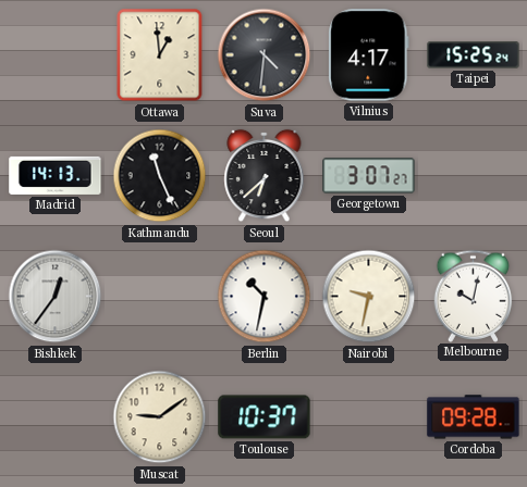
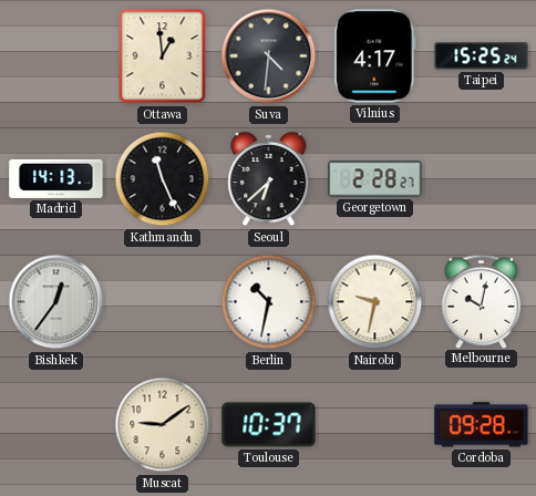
Georgetown: 3:07 -> 2:28 (375, 179)
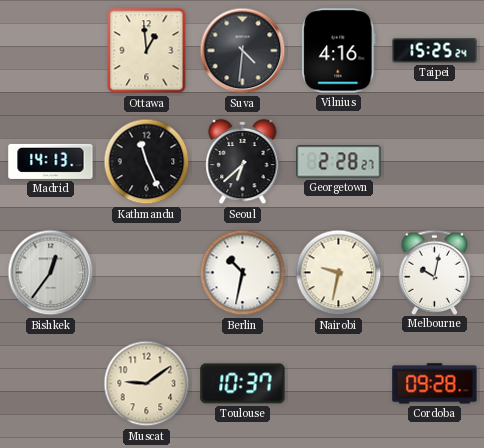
Vilnius: 4:17 -> 4:16 (339, 51)
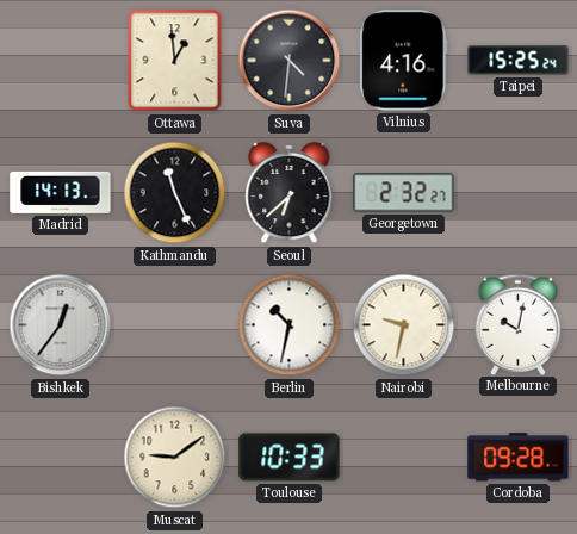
Georgetown: 2:28 -> 2:32 (404, 193)
Toulouse: 10:37 -> 10:33 (290, 458)
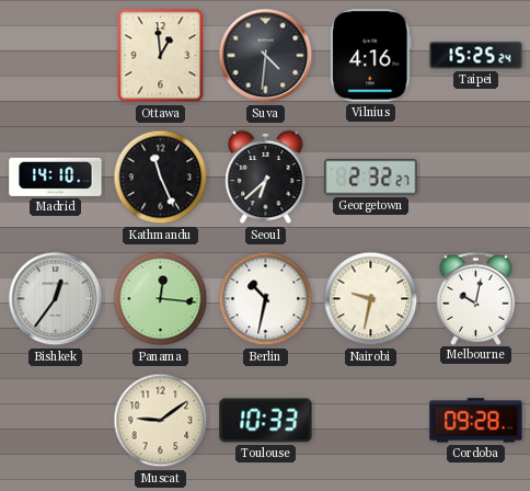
Madrid: 14:13 -> 14:10 (56, 176)
Panama: none -> 12:16 (161, 299)
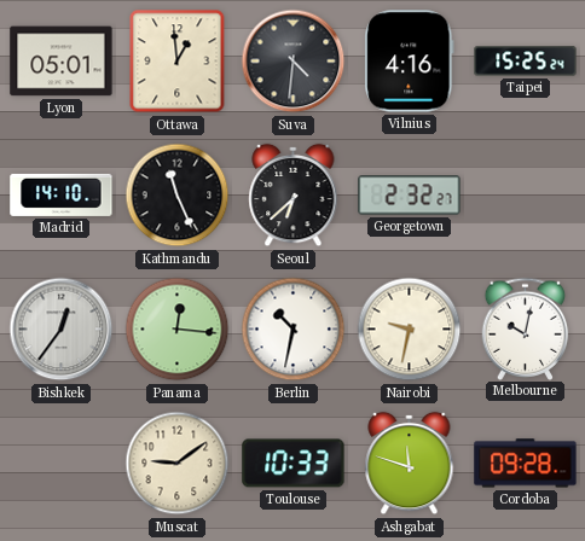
Lyon: none -> 05:01 (62, 62)
Ashgabat: none -> 11:48 (410, 464)
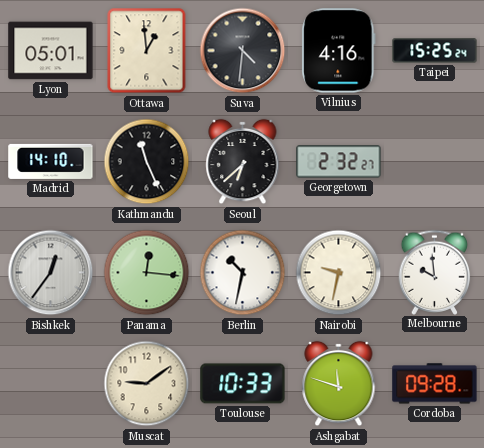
Melbourne: 10:02 -> 9:59 (435, 272)
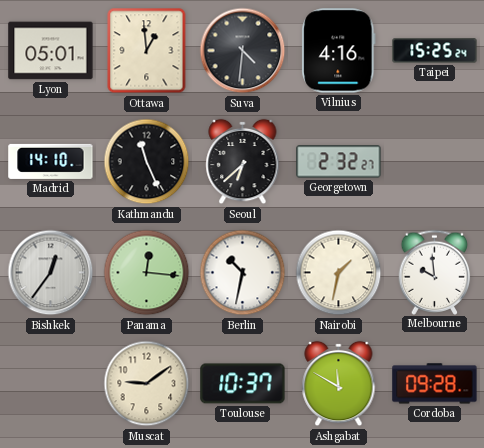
Nairobi: 9:32 -> 1:32 (339, 273)
Toulouse: 10:33 -> 10:37 (243, 384)
Ashgabat: 11:48 -> 11:50 (339, 384)
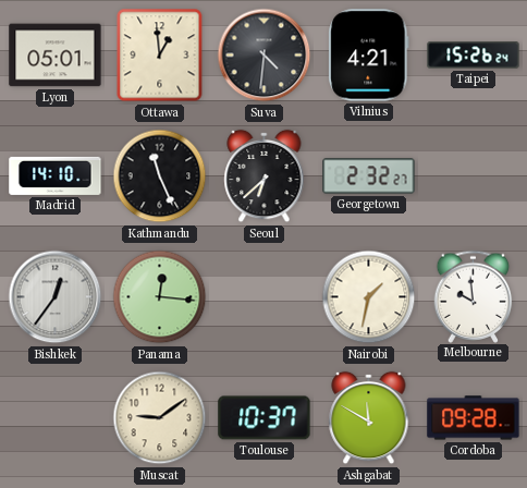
Vilnius: 4:16 -> 4:21 (369, 56)
Taipei: 15:25 -> 15:26 (474, 56)
Berlin: 10:32 -> none (243, 273)
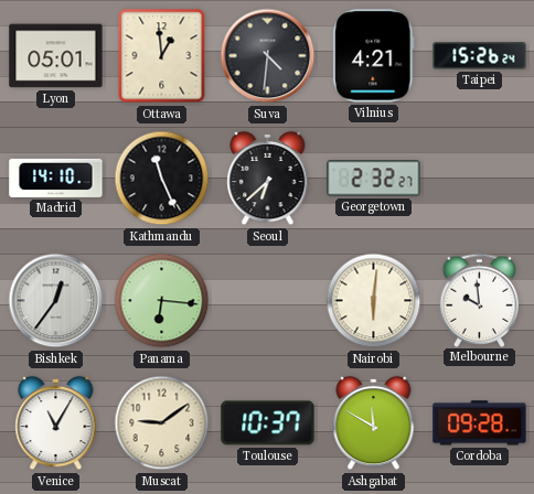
Panama: 12:16 -> 6:16 (162, 301)
Nairobi: 1:32 -> 6:01 (374, 301)
Venice: none -> 11:05 (56, 423)
